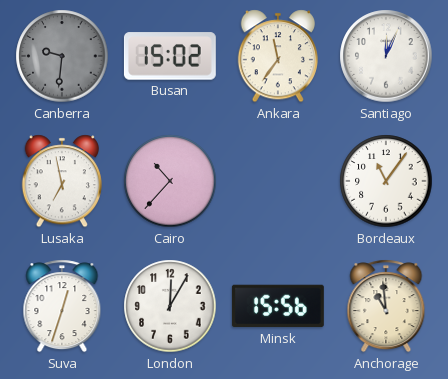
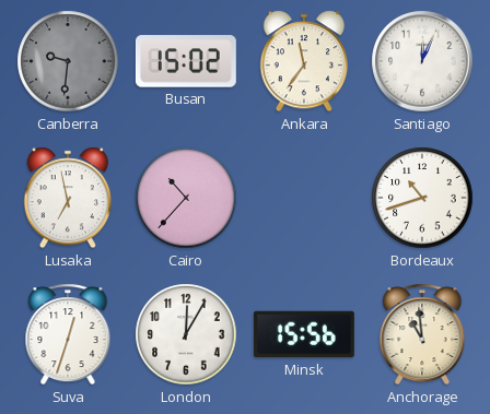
Bordeaux: 11:06 -> 10:42 (422, 198)
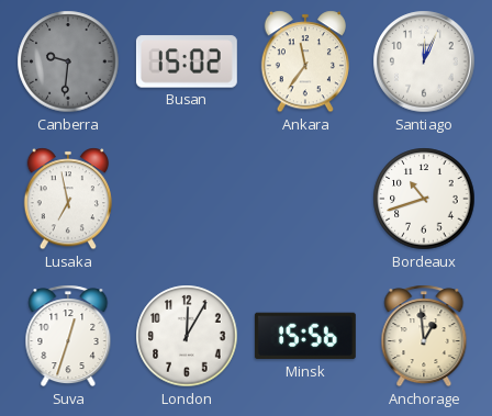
Cairo: 10:37 -> none (186, 198)
Anchorage: 10:59 -> 12:59 (424, 336)
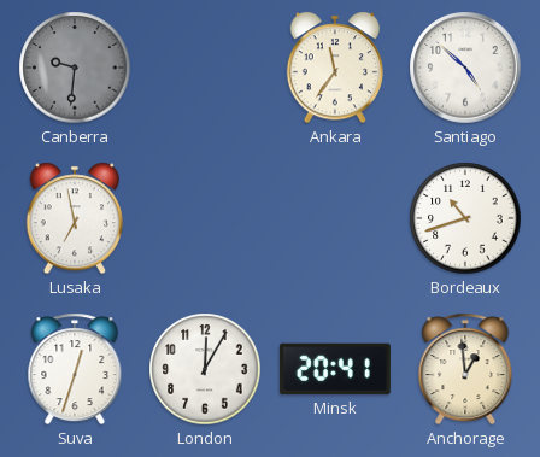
Busan: 15:02 -> none (187, 61)
Santiago: 12:04 -> 4:52 (465, 68)
Minsk: 15:56 -> 20:41 (335, 369)
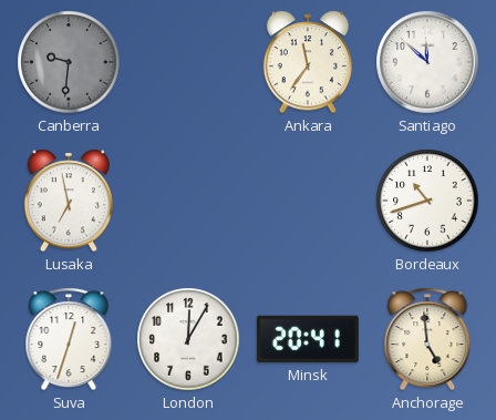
Santiago: 4:52 -> 11:52 (427, 62)
Anchorage: 12:59 -> 4:59 (427, 339)
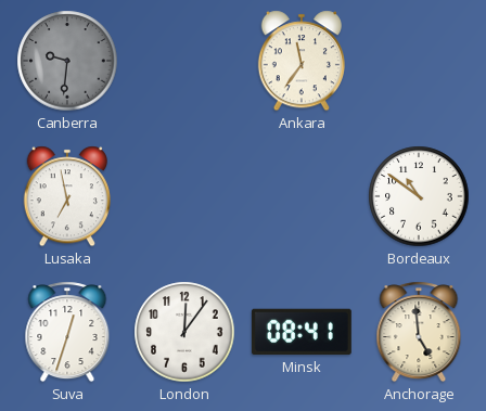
Santiago: 11:52 -> none (427, 62)
Bordeaux: 10:42 -> 10:51 (419, 196)
London: 12:05 -> 12:06 (184, 332)
Minsk: 20:41 -> 08:41 (302, 332)
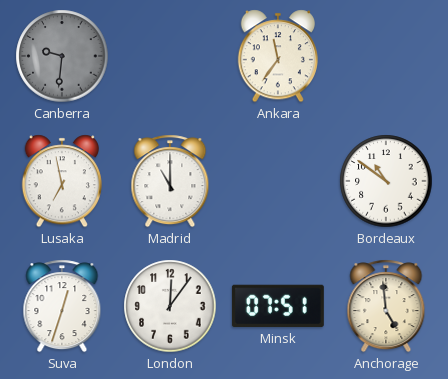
Madrid: none -> 11:00 (170, 181)
Minsk: 08:41 -> 07:51 (278, 306)
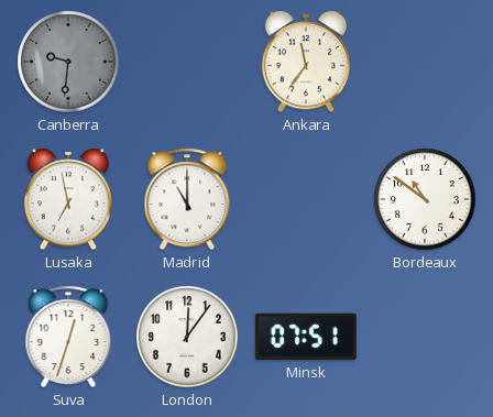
Anchorage: 4:59 -> none (386, 306)
